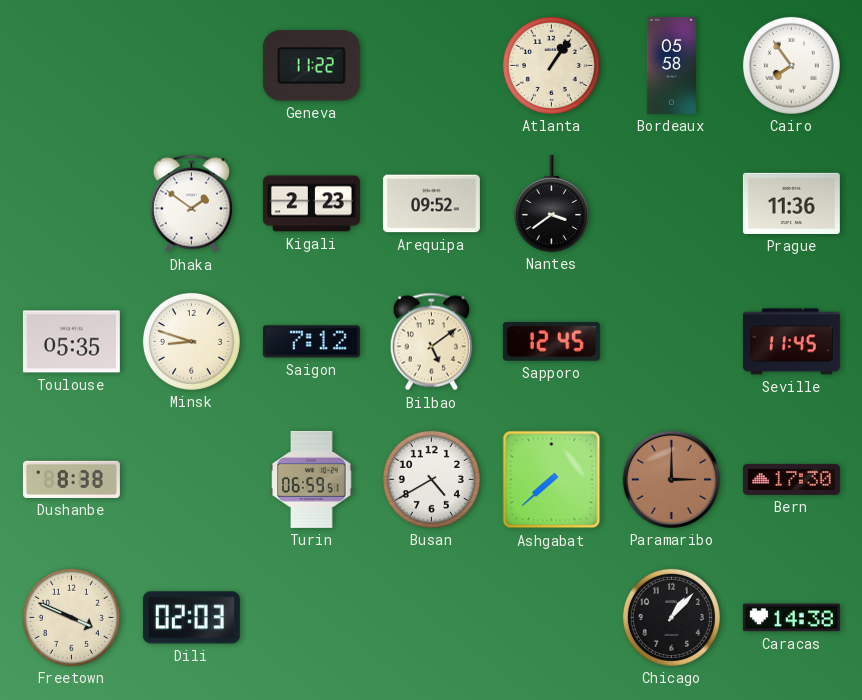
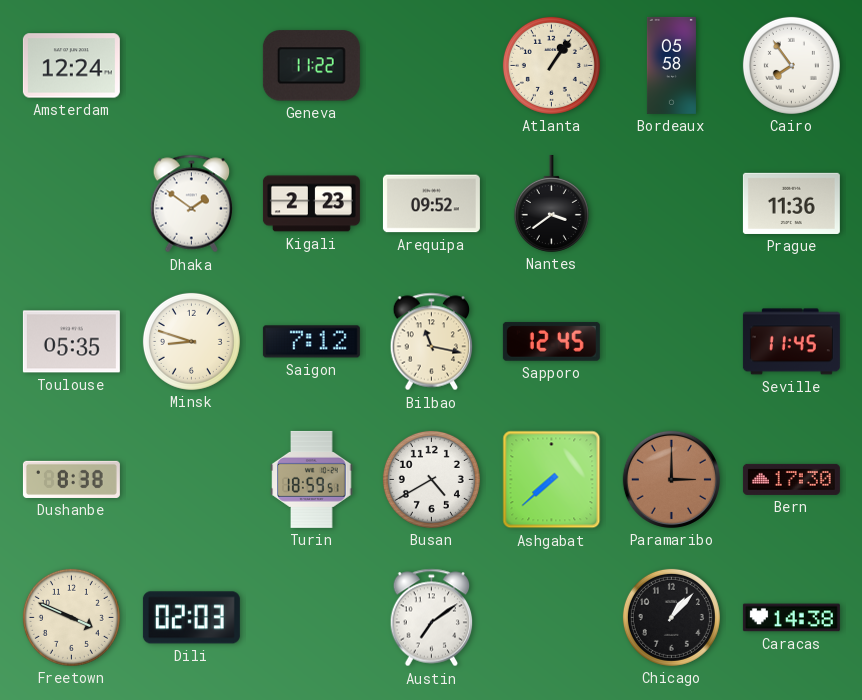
Amsterdam: none -> 12:24 (71, 66)
Bilbao: 5:09 -> 11:17 (432, 342)
Turin: 06:59 -> 18:59 (312, 479)
Austin: none -> 7:09 (432, 618)
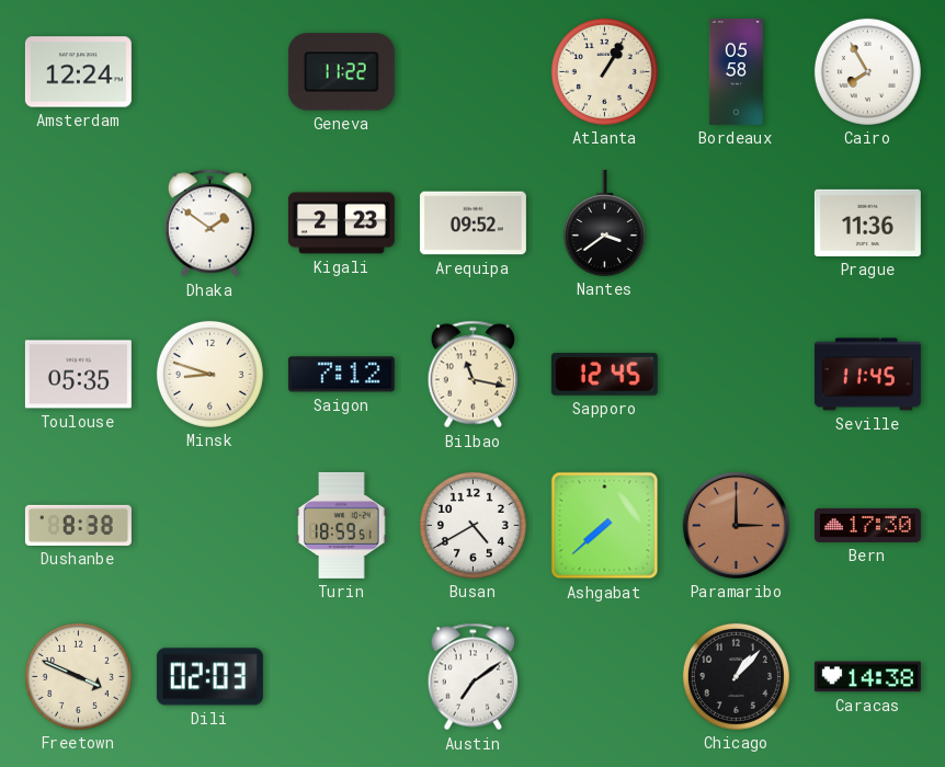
Atlanta: 1:06 -> 1:05 (604, 71)
Cairo: 7:54 -> 7:55 (867, 71)
